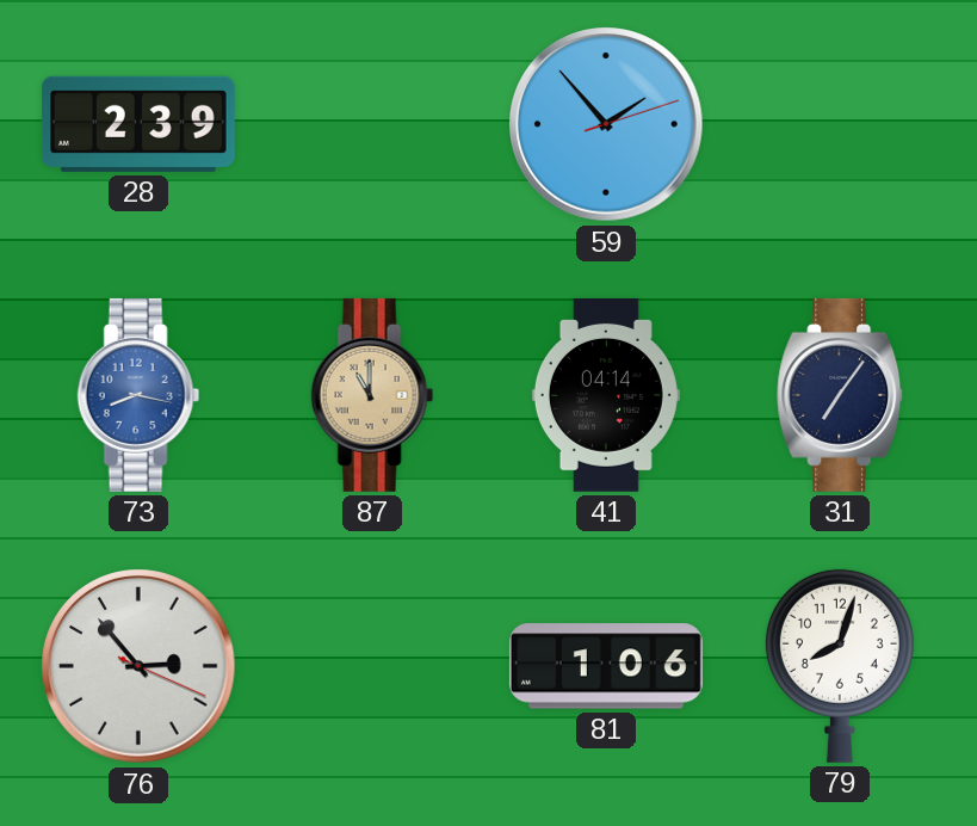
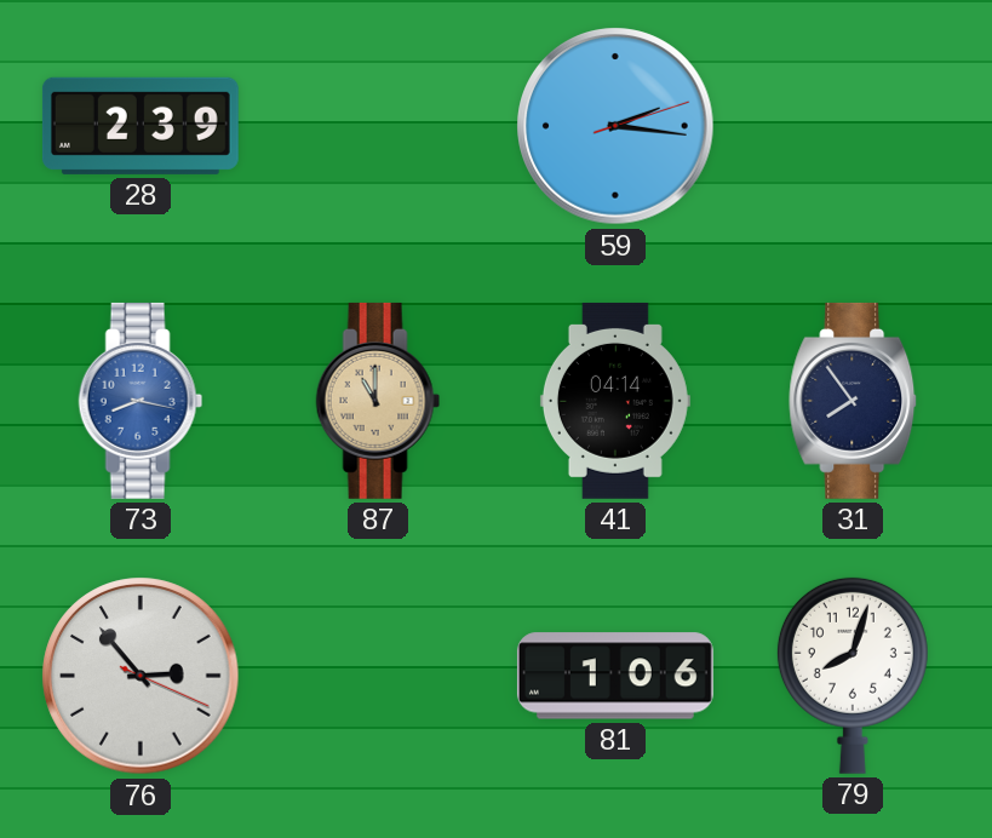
59: 1:53 -> 2:16 (615, 126)
31: 7:06 -> 7:54 (854, 401)
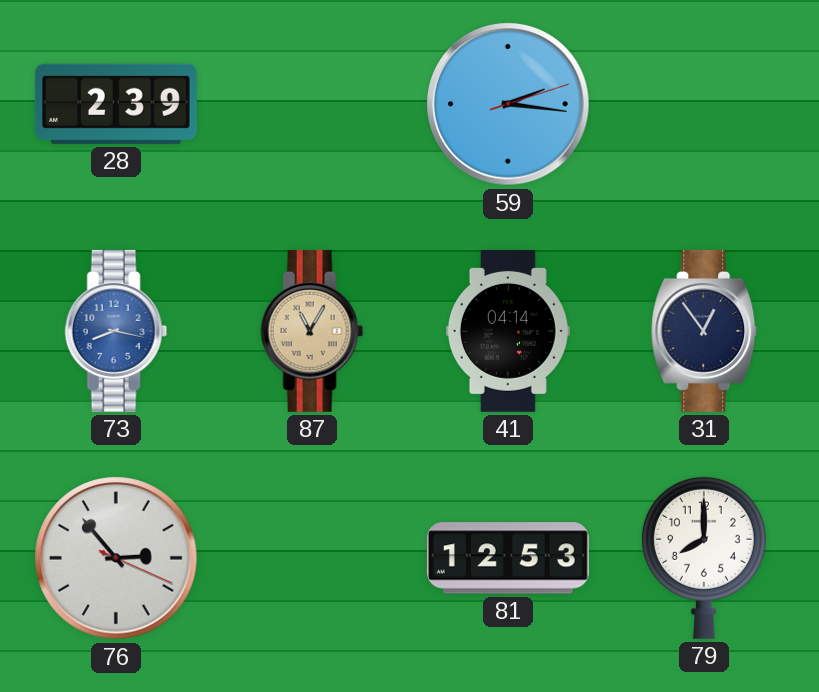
87: 11:00 -> 11:05 (312, 331)
31: 7:54 -> 12:54 (705, 331)
81: 1:06 -> 12:53 (508, 558)
79: 8:03 -> 8:00 (704, 558)
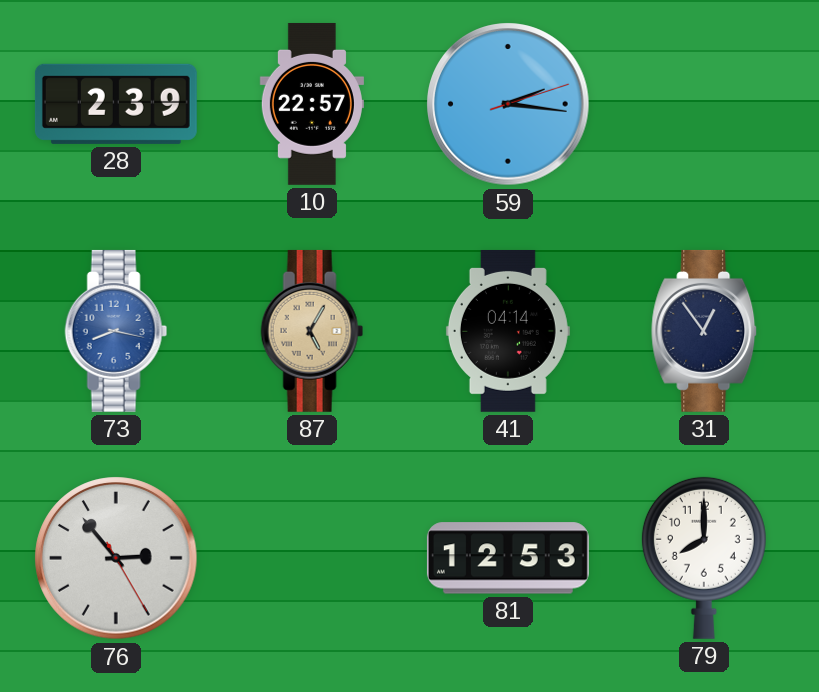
10: none -> 22:57 (312, 104)
87: 11:05 -> 5:05 (312, 331)
76: 2:53:19 -> 2:53:25 (116, 558)
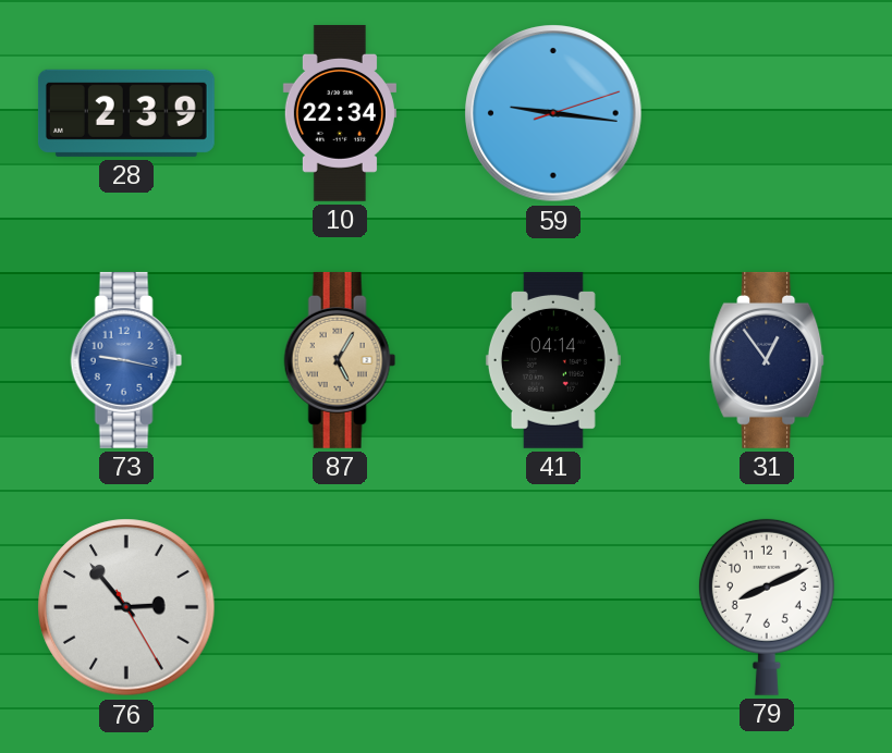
10: 22:57 -> 22:34 (340, 113)
59: 2:16 -> 9:16 (553, 113)
73: 8:17 -> 9:17 (126, 360)
81: 12:53 -> none (508, 558)
79: 8:00 -> 8:11 (767, 607)
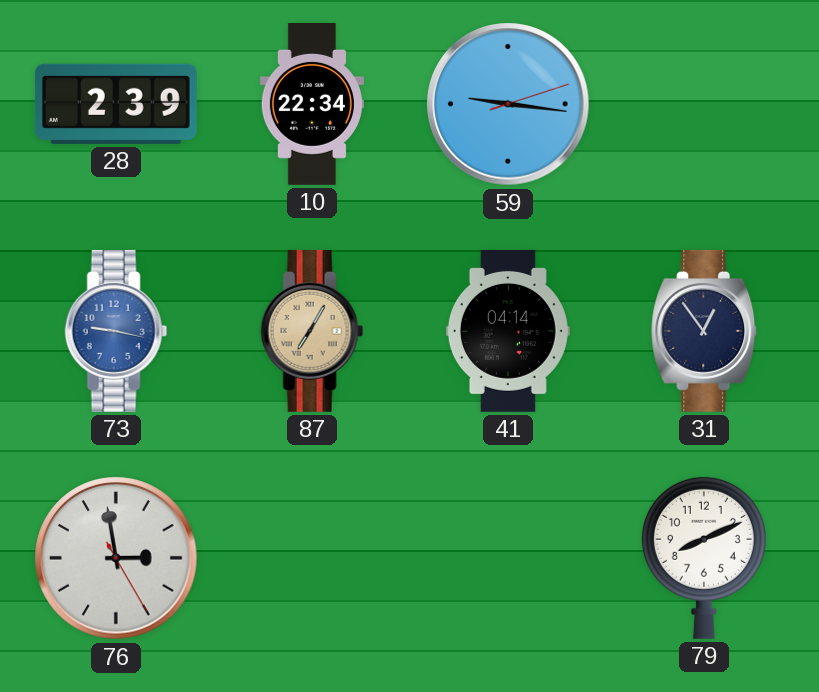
87: 5:05 -> 7:05 (312, 331)
76: 2:53 -> 2:58 (116, 558)
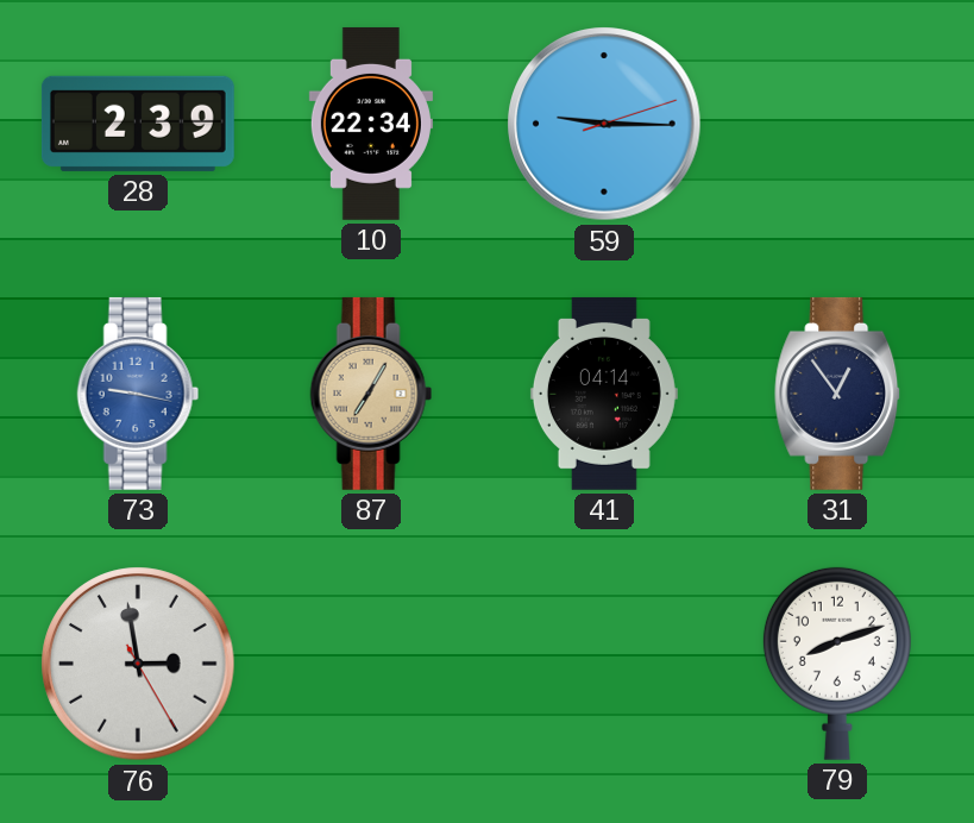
59: 9:16 -> 9:15 (604, 124)
79: 8:11 -> 8:12 (837, 664)
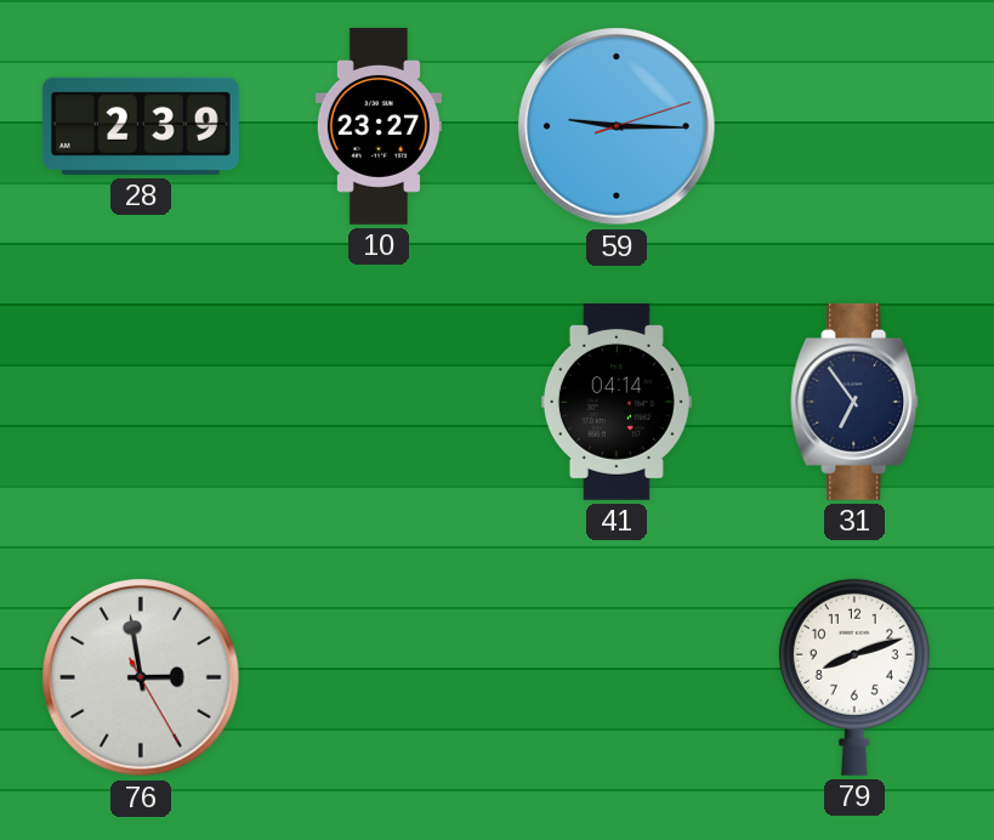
10: 22:34 -> 23:27 (379, 126)
73: 9:17 -> none (138, 394)
87: 7:05 -> none (371, 394)
31: 12:54 -> 6:54 (856, 402)
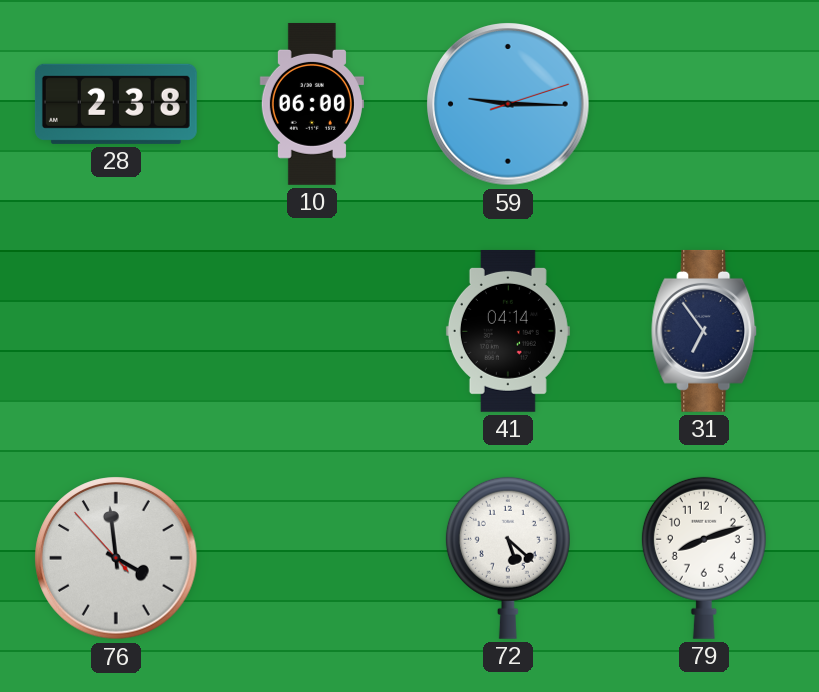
28: 2:39 -> 2:38 (116, 104)
10: 23:27 -> 06:00 (312, 104)
76: 2:58 -> 3:58 (116, 558)
72: none -> 5:22 (508, 558)
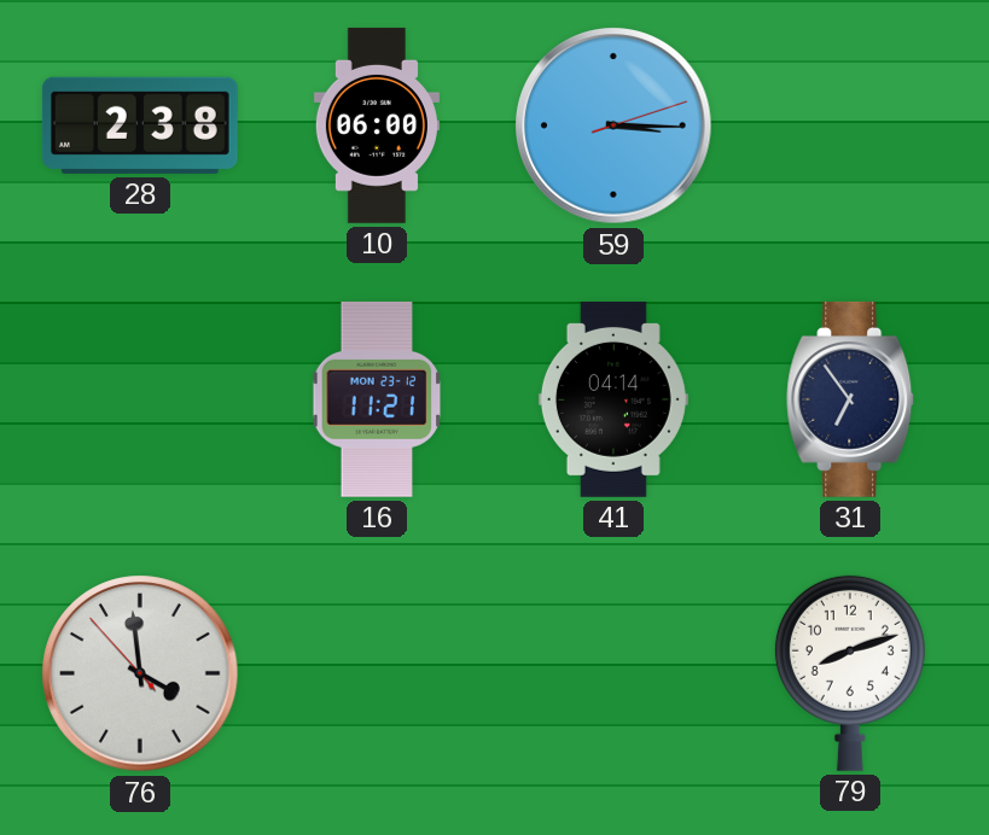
59: 9:15 -> 3:15 (613, 125)
16: none -> 11:21 (377, 399)
72: 5:22 -> none (508, 558)
